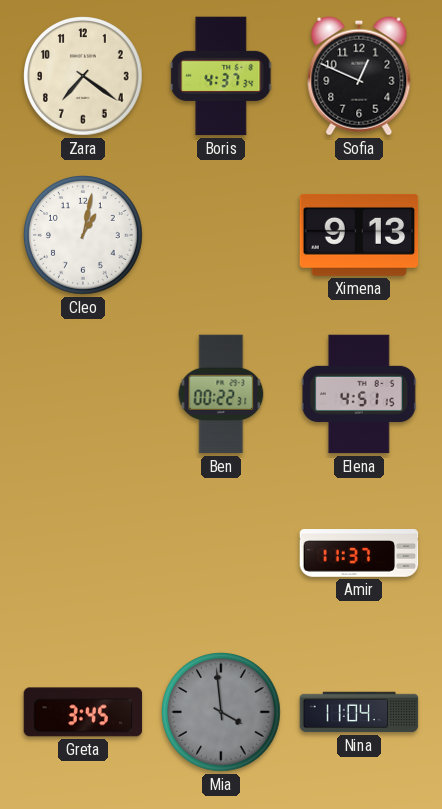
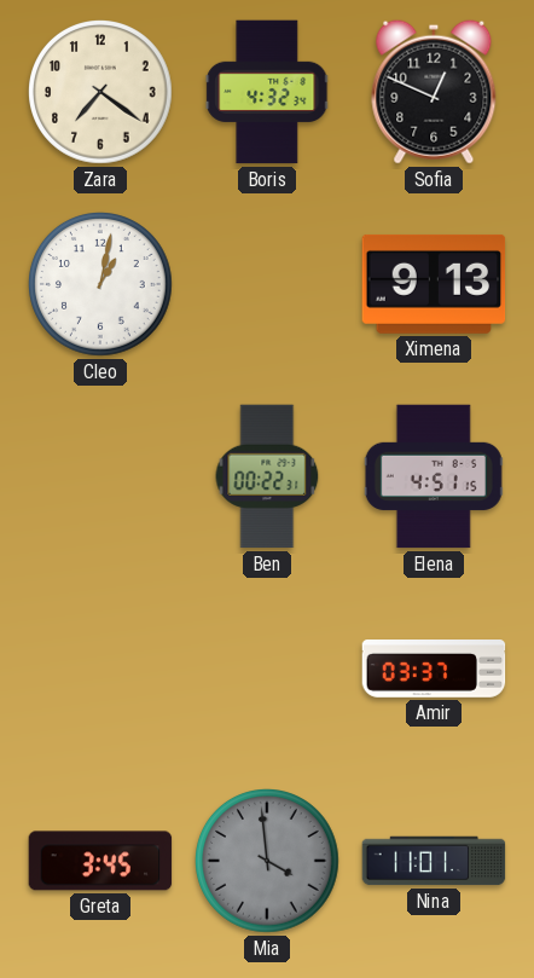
Boris: 4:37 -> 4:32 (267, 92)
Amir: 11:37 -> 03:37 (434, 670)
Nina: 11:04 -> 11:01 (434, 861)
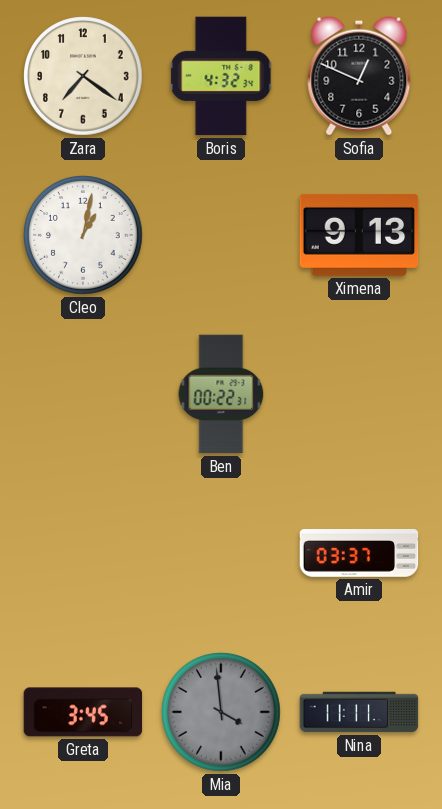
Elena: 4:51 -> none (434, 476)
Nina: 11:01 -> 11:11 (359, 712)
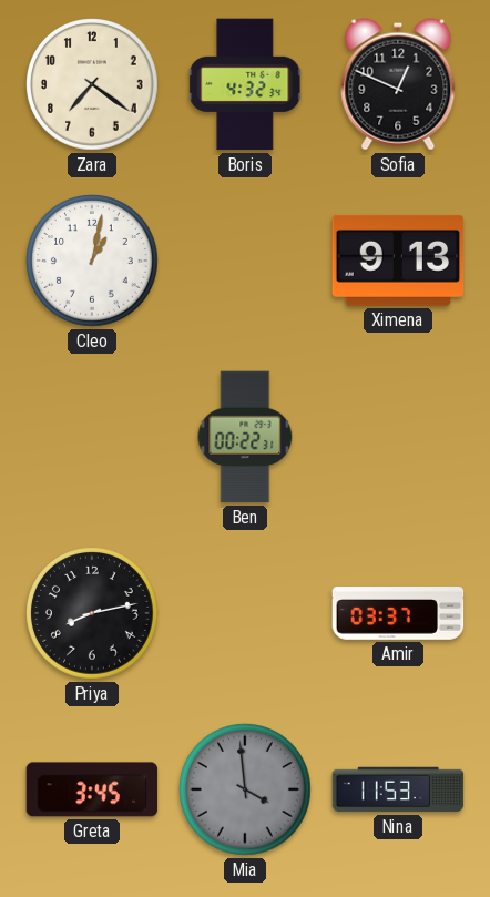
Priya: none -> 8:13 (93, 614)
Nina: 11:11 -> 11:53 (398, 789)
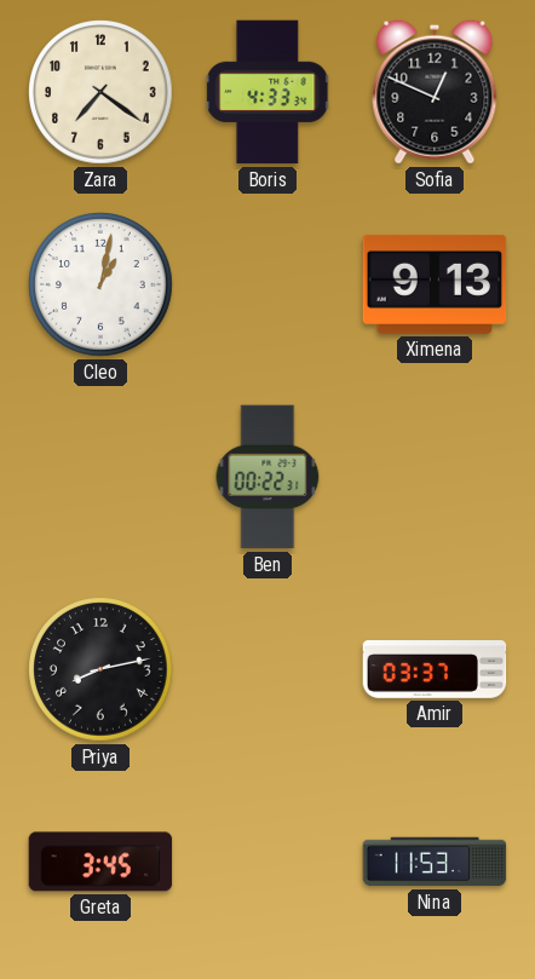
Boris: 4:32 -> 4:33 (267, 92)
Mia: 3:59 -> none (246, 791)
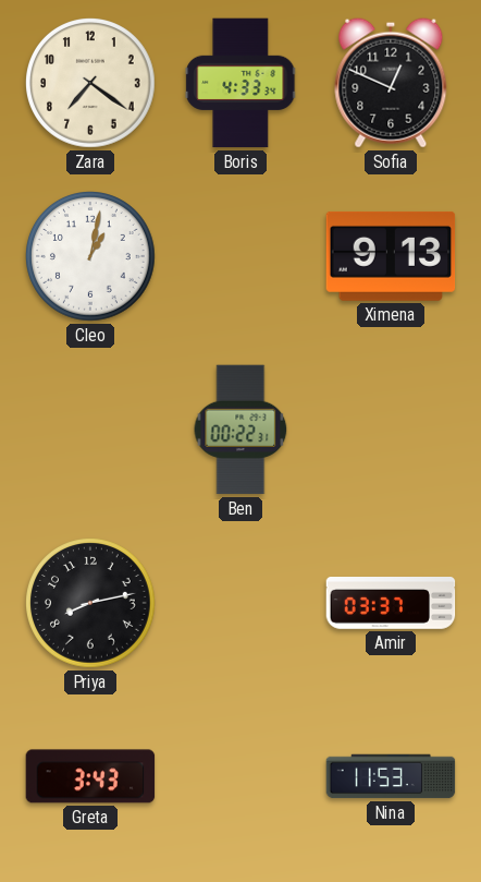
Greta: 3:45 -> 3:43 (90, 776)
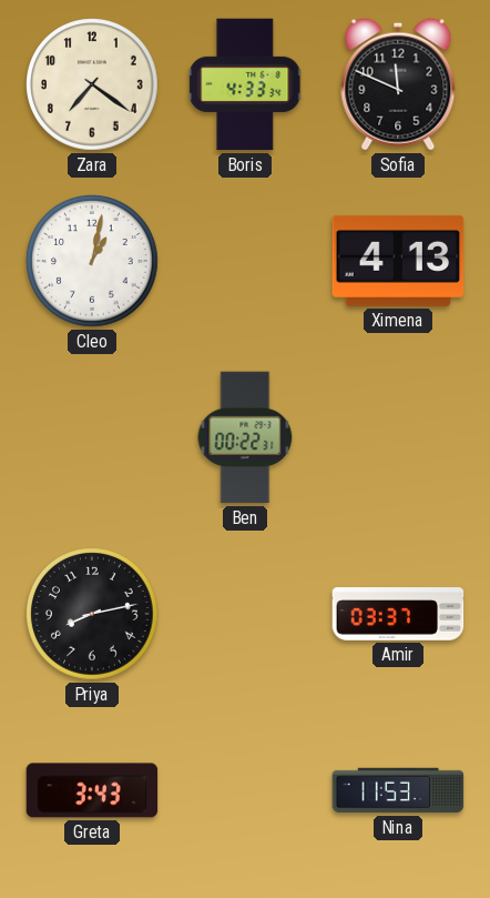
Sofia: 12:49 -> 11:49 (398, 84)
Ximena: 9:13 -> 4:13 (398, 261)
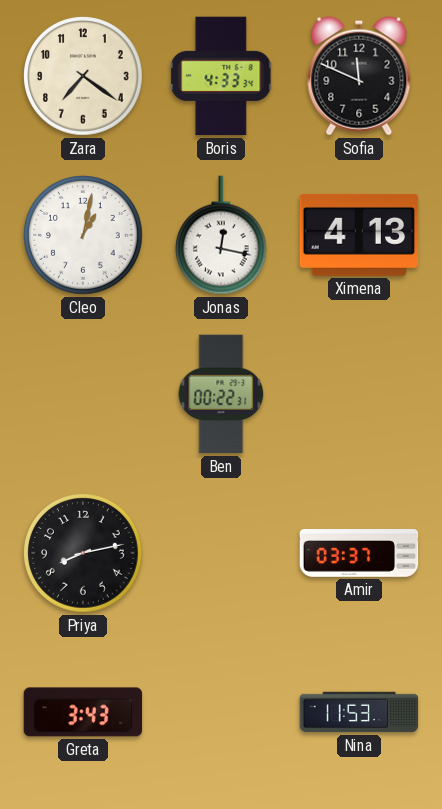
Jonas: none -> 12:17 (221, 235)
